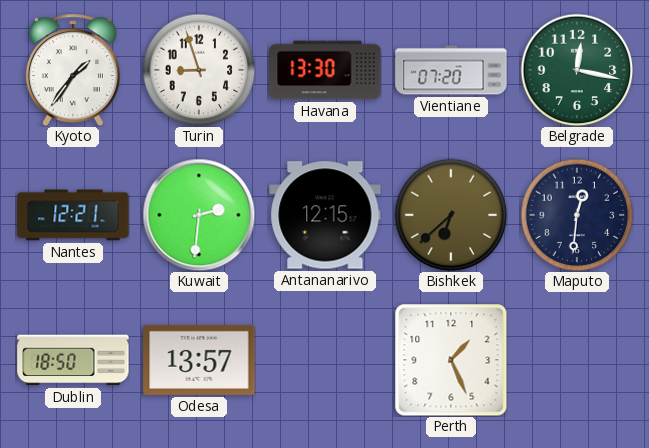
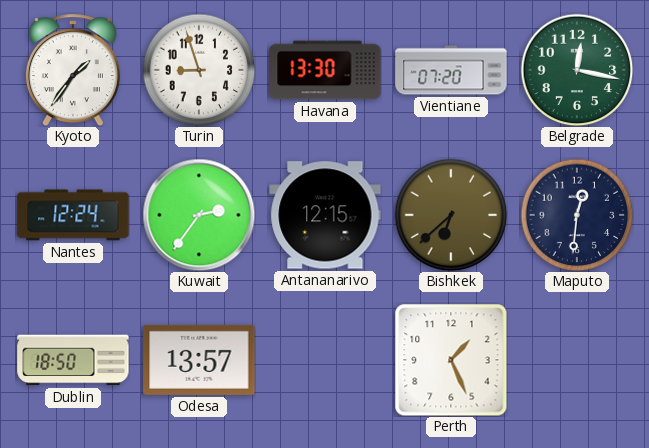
Nantes: 12:21 -> 12:24 (73, 215)
Kuwait: 2:31 -> 2:36 (199, 215)
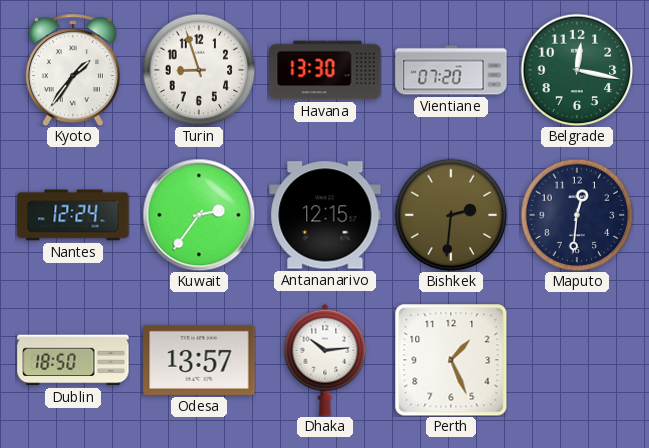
Bishkek: 6:38 -> 2:31 (451, 215)
Dhaka: none -> 10:14 (325, 360)
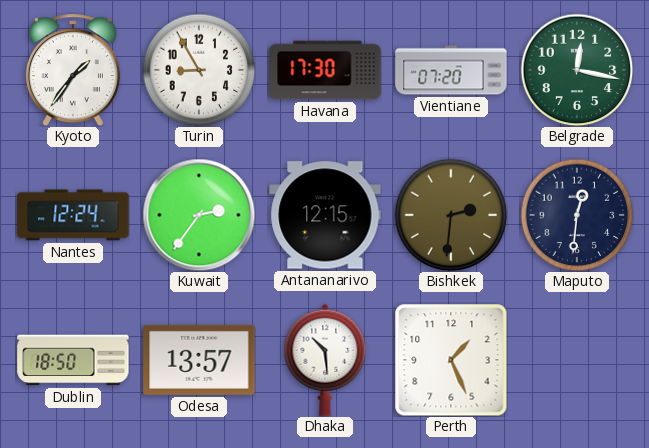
Turin: 8:57 -> 8:55 (199, 70)
Havana: 13:30 -> 17:30 (325, 70)
Dhaka: 10:14 -> 10:29 (325, 360)
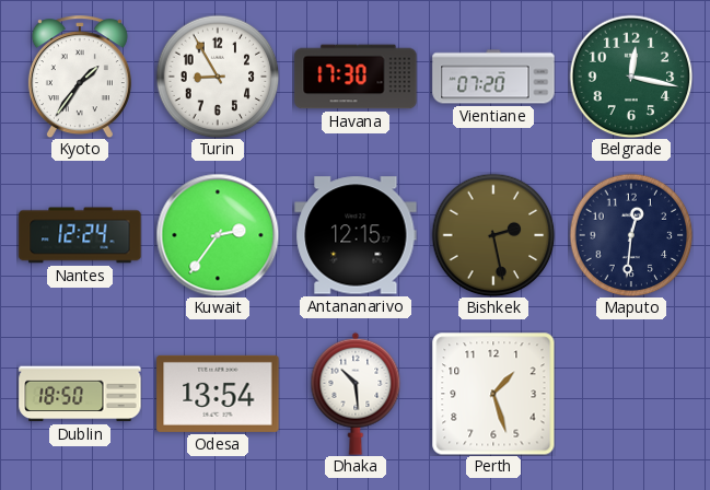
Bishkek: 2:31 -> 2:28 (493, 235)
Odesa: 13:57 -> 13:54 (218, 394)
Perth: 1:26 -> 1:27 (493, 394)
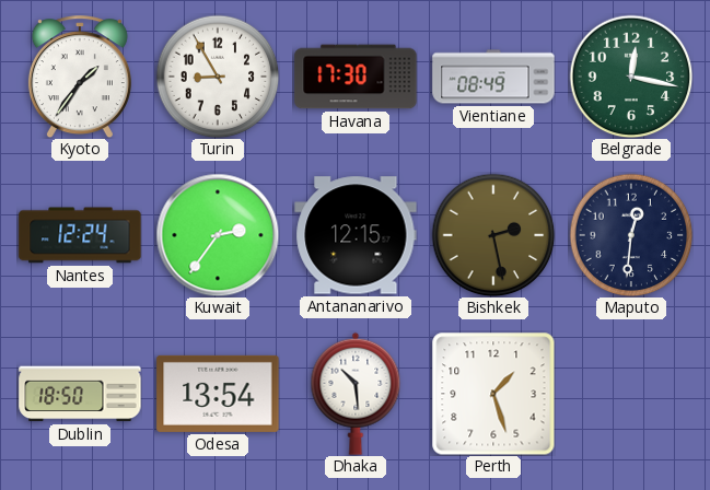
Vientiane: 07:20 -> 08:49 (493, 77)
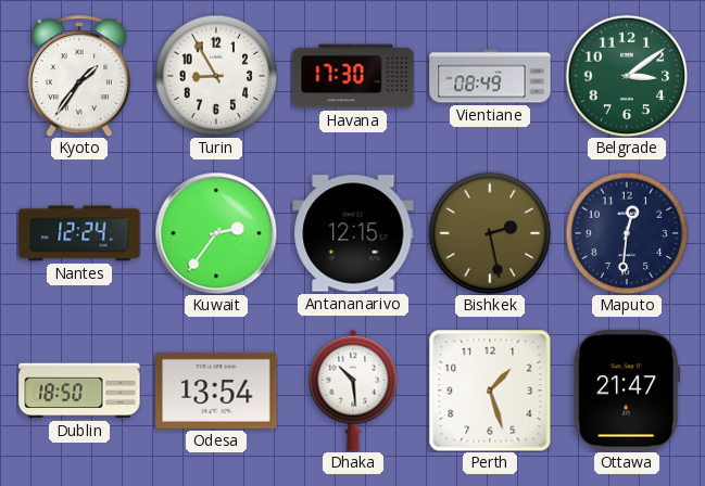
Belgrade: 12:17 -> 3:09 (627, 76)
Ottawa: none -> 21:47 (627, 391)
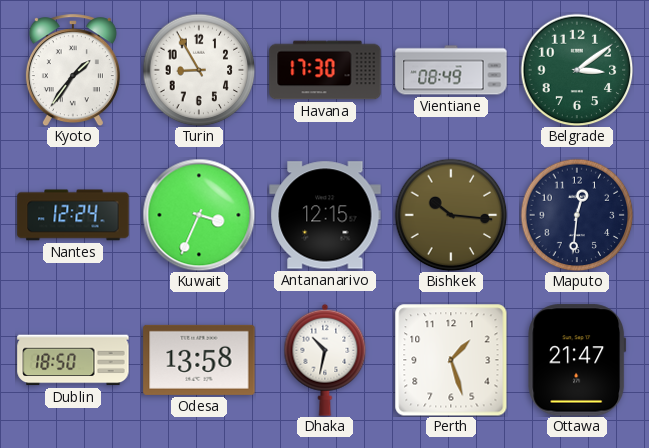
Kuwait: 2:36 -> 3:34 (199, 215)
Bishkek: 2:28 -> 10:16 (451, 215)
Odesa: 13:54 -> 13:58 (199, 360)
Dhaka: 10:29 -> 10:32 (325, 360)
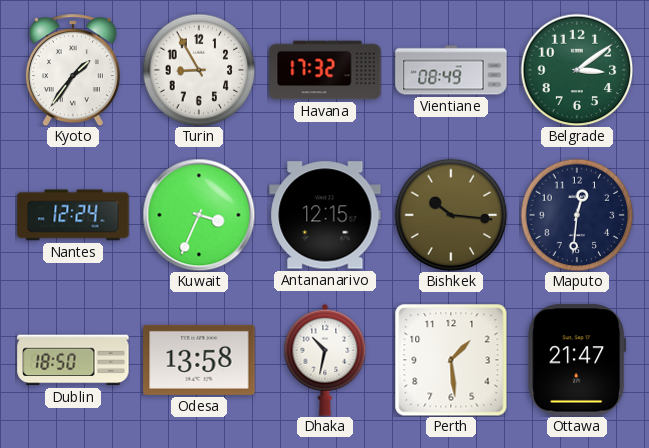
Havana: 17:30 -> 17:32 (325, 70)
Perth: 1:27 -> 1:29 (451, 360)
